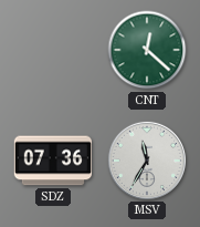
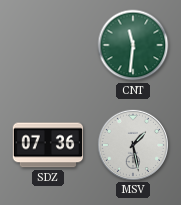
CNT: 12:22 -> 11:31 (133, 45)
MSV: 11:35 -> 1:28 (132, 144)
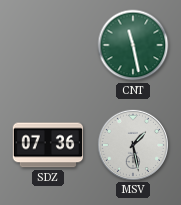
CNT: 11:31 -> 11:28 (133, 45)
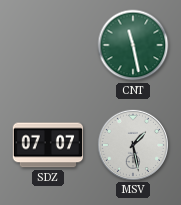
SDZ: 07:36 -> 07:07 (47, 145)
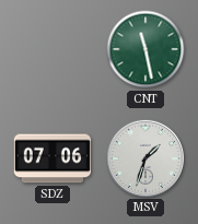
SDZ: 07:07 -> 07:06 (51, 158)
MSV: 1:28 -> 1:33 (144, 157)
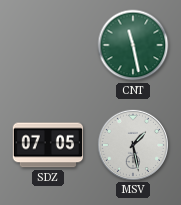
SDZ: 07:06 -> 07:05 (47, 145)
MSV: 1:33 -> 1:28 (132, 144)
